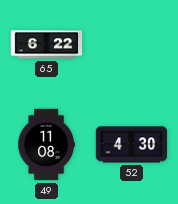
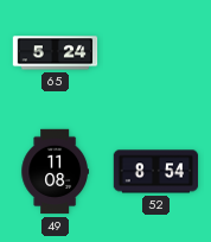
65: 6:22 -> 5:24 (56, 53)
52: 4:30 -> 8:54 (156, 172)
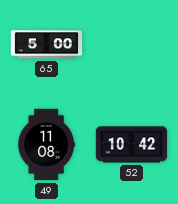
65: 5:24 -> 5:00 (47, 45)
52: 8:54 -> 10:42 (132, 145)
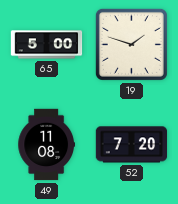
19: none -> 1:48 (131, 44)
52: 10:42 -> 7:20 (132, 145)
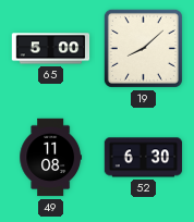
19: 1:48 -> 8:08 (143, 48)
52: 7:20 -> 6:30 (144, 158)
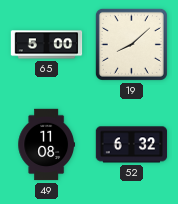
52: 6:30 -> 6:32 (132, 145)
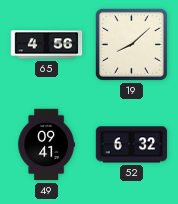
65: 5:00 -> 4:56 (47, 45)
49: 11:08 -> 09:41 (46, 145)
